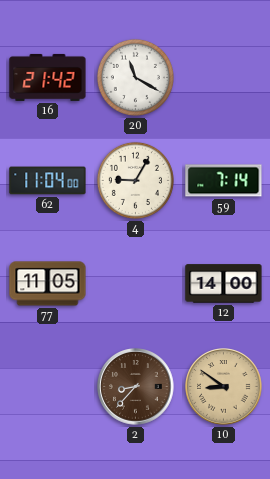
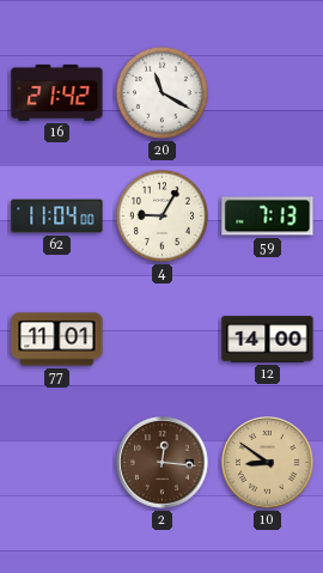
59: 7:14 -> 7:13 (268, 217)
77: 11:05 -> 11:01 (57, 340)
2: 8:37 -> 12:16 (163, 463)
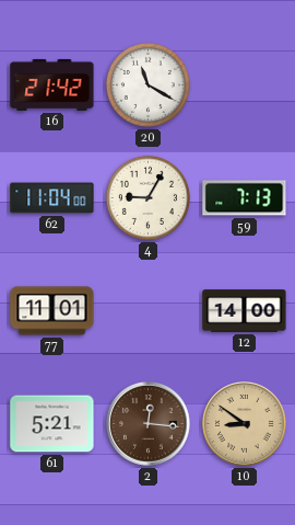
61: none -> 5:21 (52, 424)
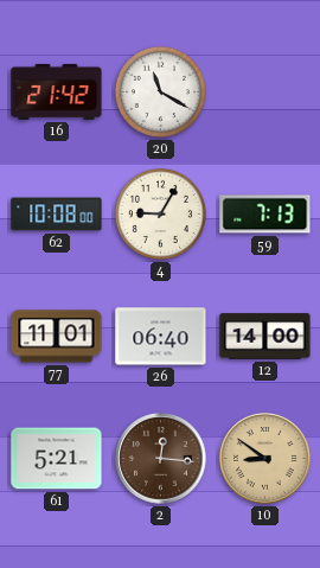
62: 11:04 -> 10:08 (57, 215)
26: none -> 06:40 (161, 337)
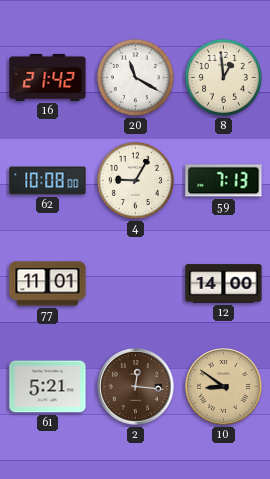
8: none -> 12:59 (223, 77)
26: 06:40 -> none (161, 337)
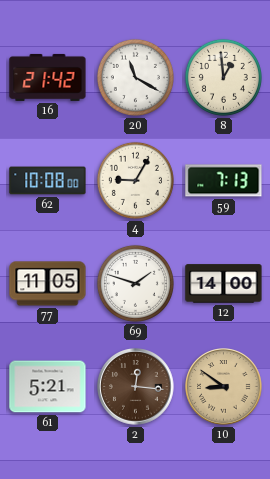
77: 11:01 -> 11:05 (48, 284)
69: none -> 1:48 (135, 283)
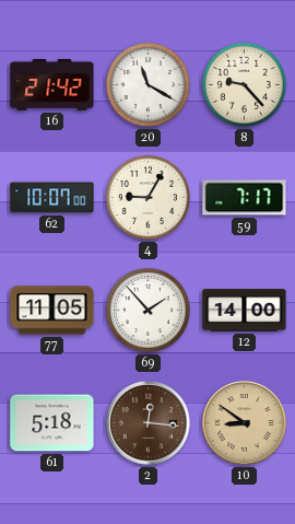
8: 12:59 -> 9:23 (244, 84)
62: 10:08 -> 10:07 (52, 198)
59: 7:13 -> 7:17 (245, 198)
69: 1:48 -> 1:53 (147, 310)
61: 5:21 -> 5:18 (52, 423)
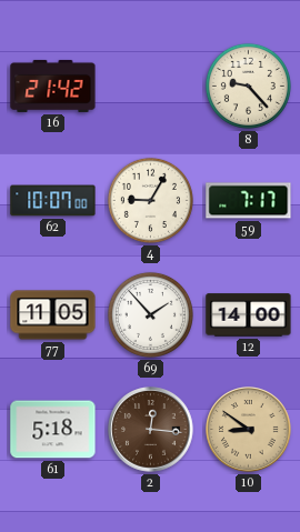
20: 11:20 -> none (147, 84)
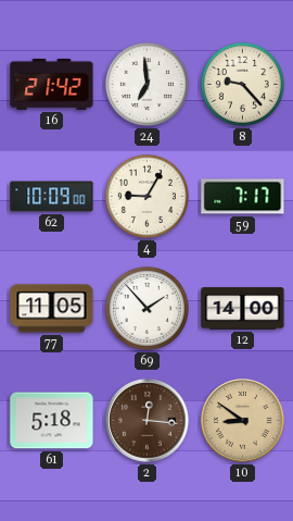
24: none -> 6:59 (146, 84)
62: 10:07 -> 10:09 (52, 197)
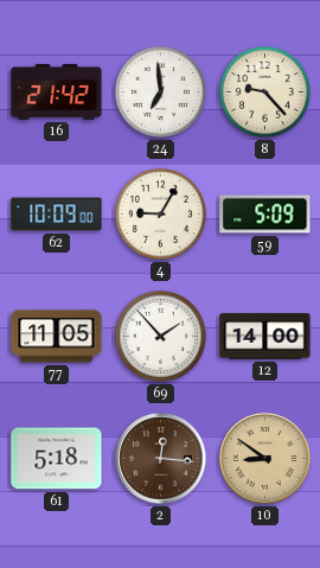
59: 7:17 -> 5:09 (265, 215)
